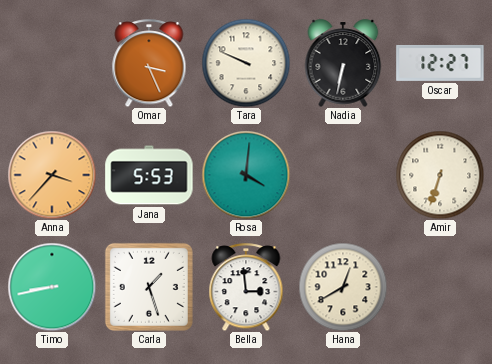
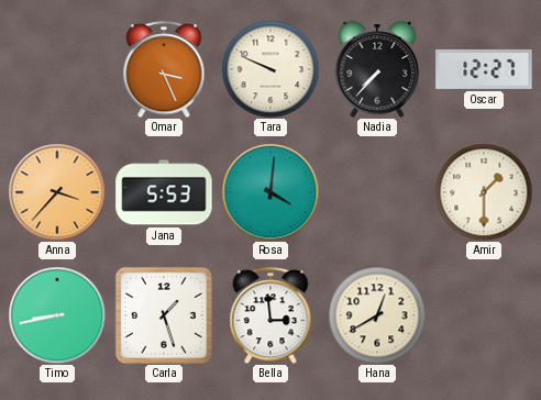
Nadia: 6:32 -> 7:37 (377, 69)
Amir: 6:33 -> 1:30 (484, 192)
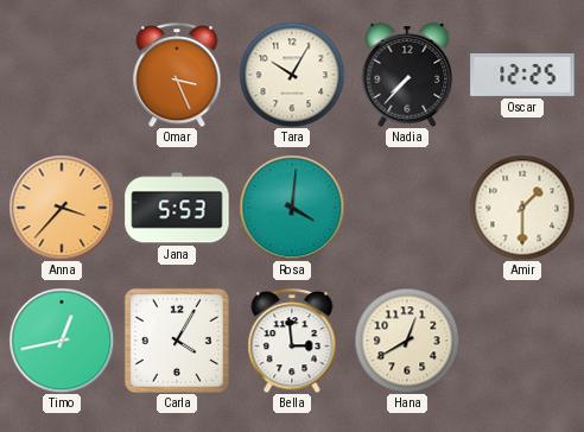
Tara: 9:49 -> 10:05 (292, 75)
Oscar: 12:27 -> 12:25 (522, 75)
Timo: 8:43 -> 12:43 (62, 341)
Carla: 1:27 -> 4:05 (177, 341)
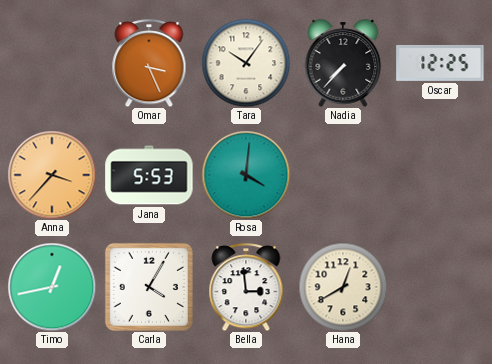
Tara: 10:05 -> 10:06 (246, 63)
Amir: 1:30 -> none (522, 208)
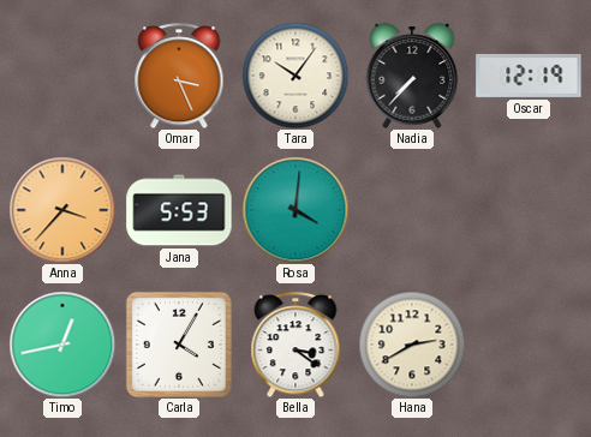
Oscar: 12:25 -> 12:19 (529, 76)
Bella: 2:59 -> 3:21 (295, 345)
Hana: 12:40 -> 2:40 (412, 345)
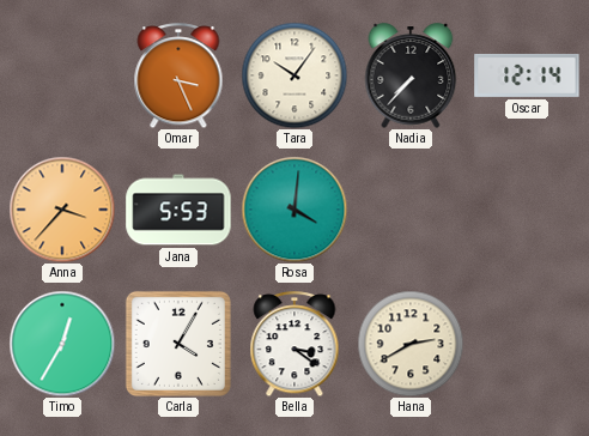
Oscar: 12:19 -> 12:14 (527, 75)
Timo: 12:43 -> 12:35 (62, 344)
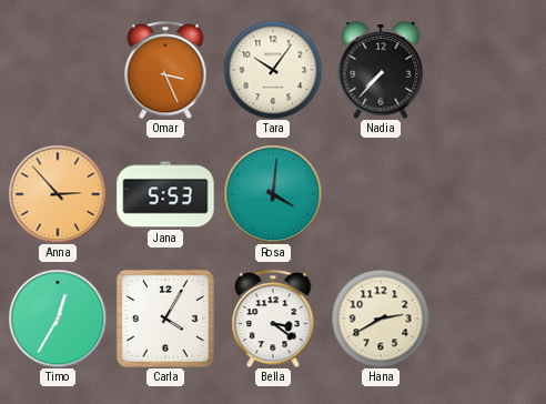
Oscar: 12:14 -> none (527, 75)
Anna: 3:37 -> 2:53 (58, 194)
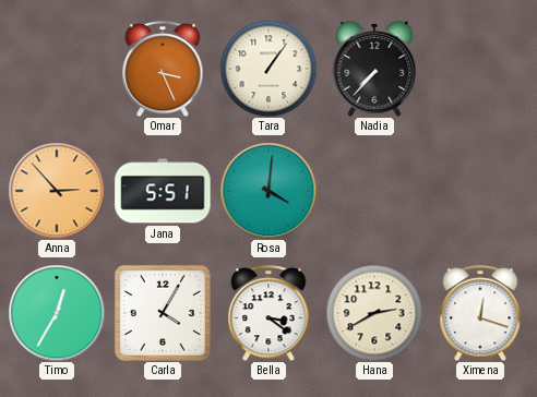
Tara: 10:06 -> 1:06 (268, 69)
Jana: 5:53 -> 5:51 (163, 191)
Ximena: none -> 12:18 (480, 313)
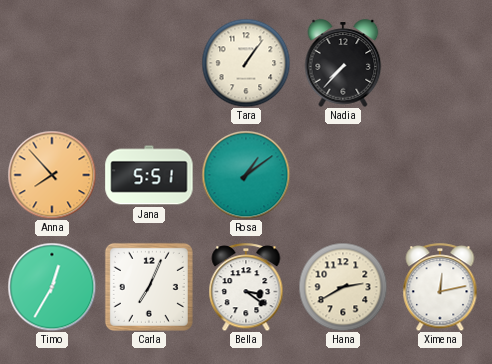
Omar: 3:26 -> none (163, 69)
Anna: 2:53 -> 7:53 (52, 175)
Rosa: 4:01 -> 1:09 (246, 175)
Carla: 4:05 -> 7:04 (149, 287)
Ximena: 12:18 -> 12:13 (440, 287)
